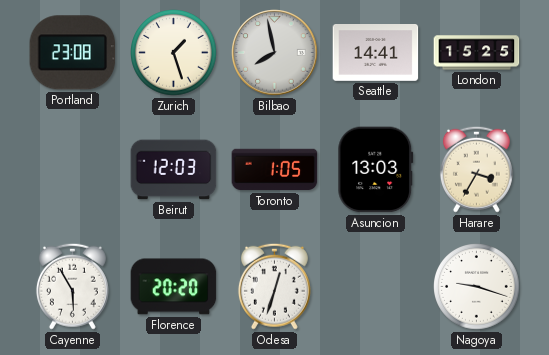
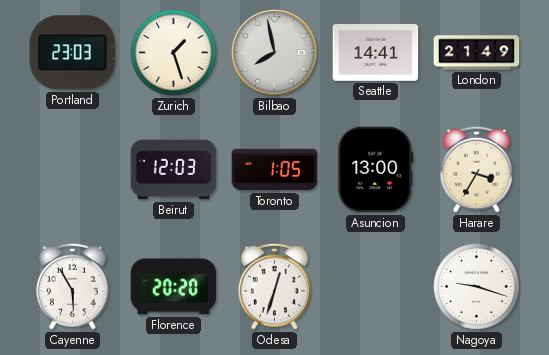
Portland: 23:08 -> 23:03 (73, 53)
London: 15:25 -> 21:49 (477, 53)
Asuncion: 13:03 -> 13:00 (376, 170)
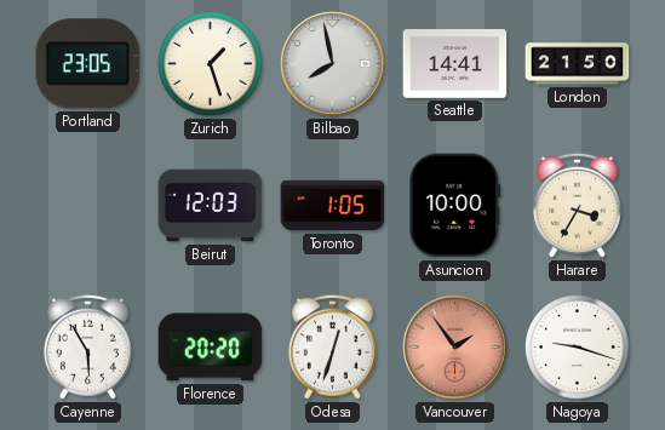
Portland: 23:03 -> 23:05 (88, 64)
London: 21:49 -> 21:50 (578, 64)
Asuncion: 13:00 -> 10:00 (455, 206)
Vancouver: none -> 1:54 (455, 348)
